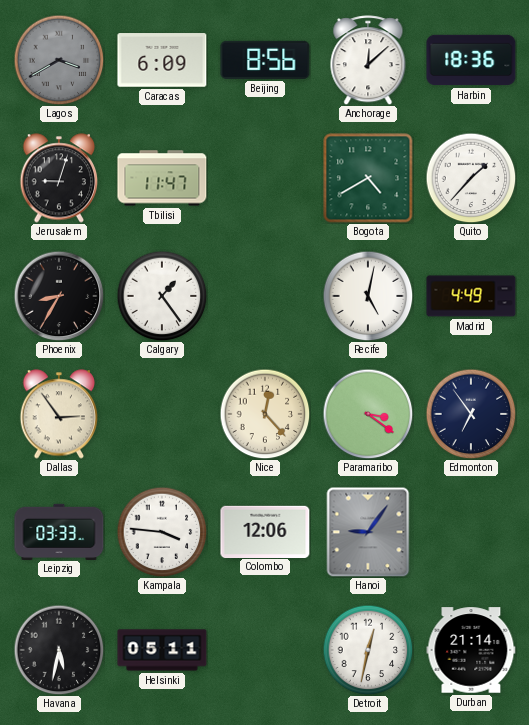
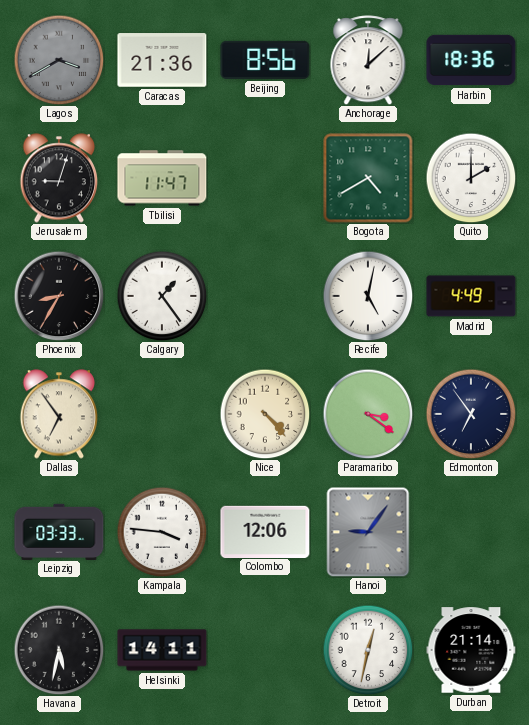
Caracas: 6:09 -> 21:36 (162, 60)
Quito: 1:37 -> 2:00 (471, 178)
Dallas: 2:54 -> 6:54 (59, 414)
Nice: 12:23 -> 4:23 (265, 414)
Helsinki: 05:11 -> 14:11 (162, 650)
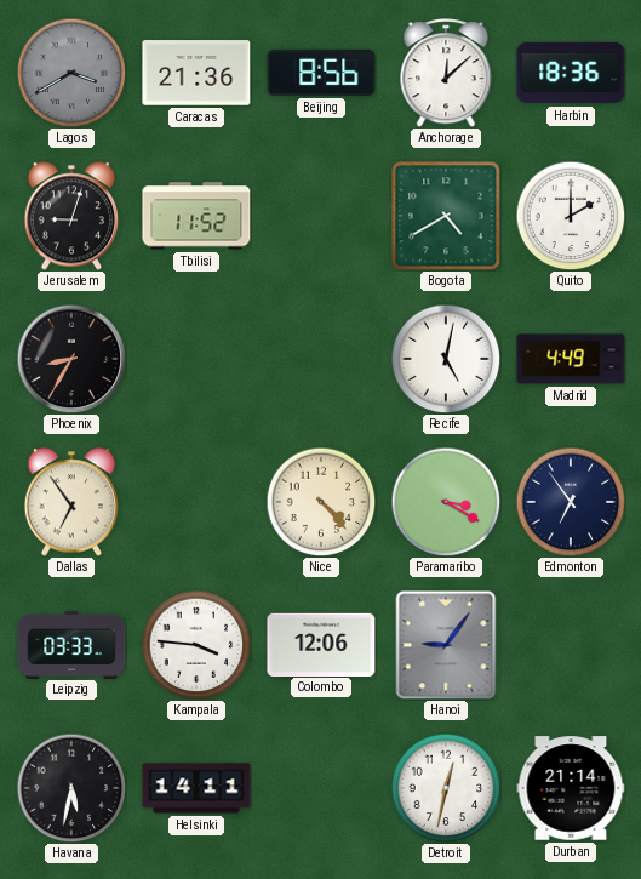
Tbilisi: 11:47 -> 11:52 (196, 216)
Calgary: 1:24 -> none (162, 296)
Paramaribo: 3:21 -> 3:20 (446, 502)
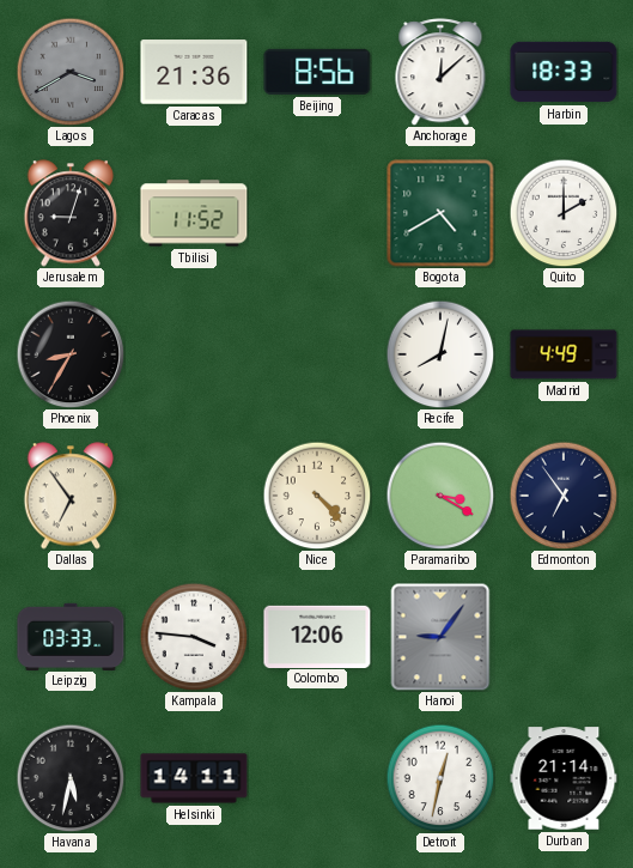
Harbin: 18:36 -> 18:33 (564, 72)
Recife: 5:02 -> 8:02 (440, 354)
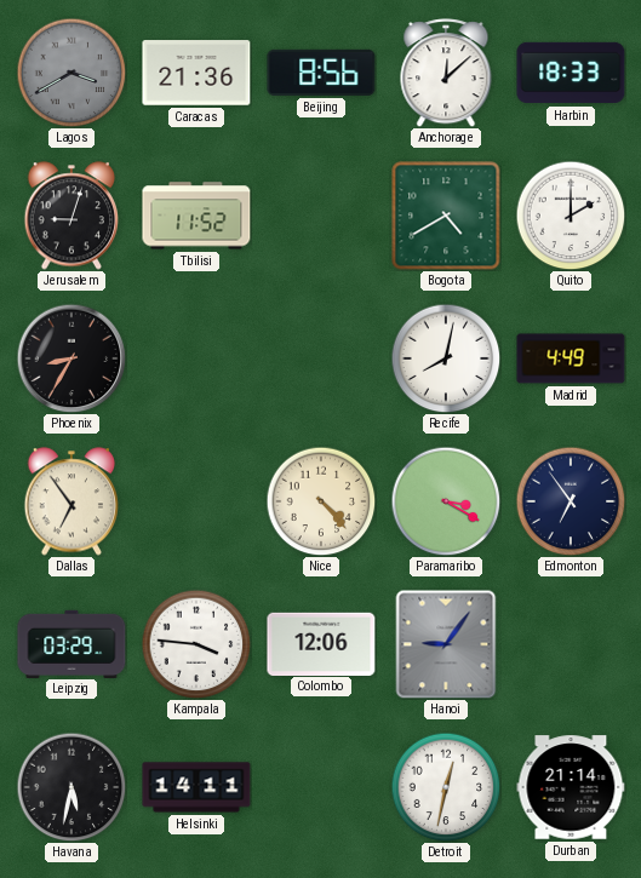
Leipzig: 03:33 -> 03:29 (71, 643)
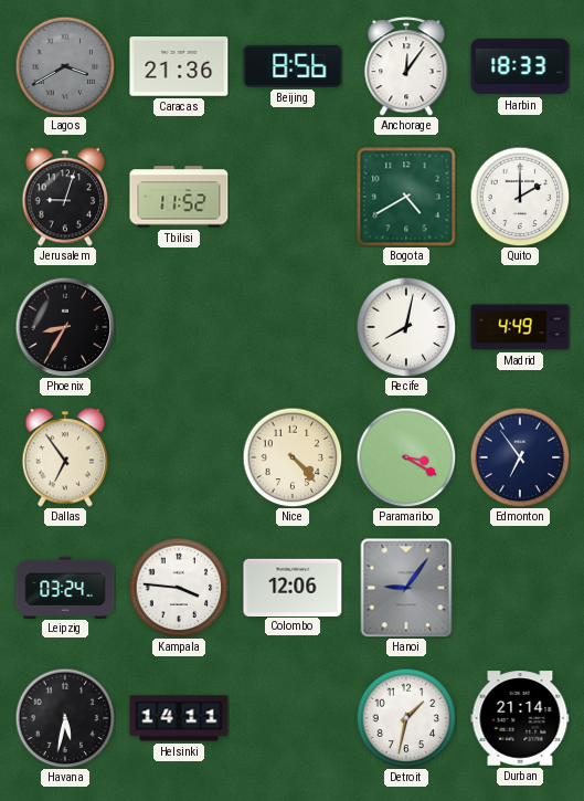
Anchorage: 12:08 -> 12:06 (406, 66)
Leipzig: 03:29 -> 03:24 (65, 587)
Detroit: 12:32 -> 1:32 (406, 718)
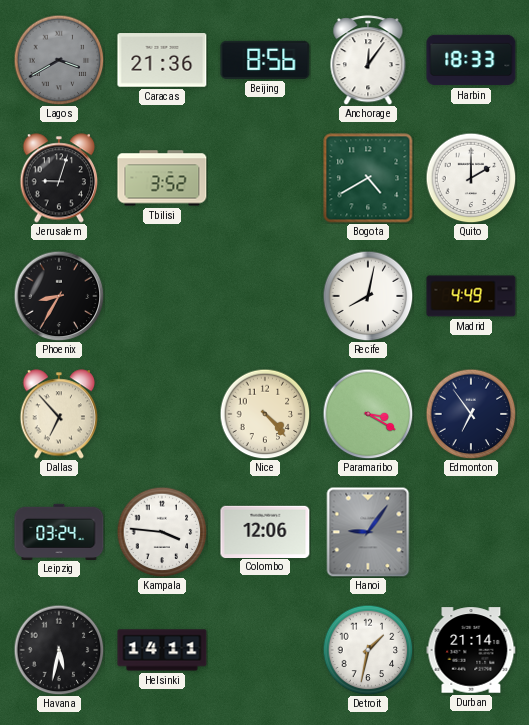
Tbilisi: 11:52 -> 3:52 (162, 178)
Dallas: 6:54 -> 6:53 (59, 414)
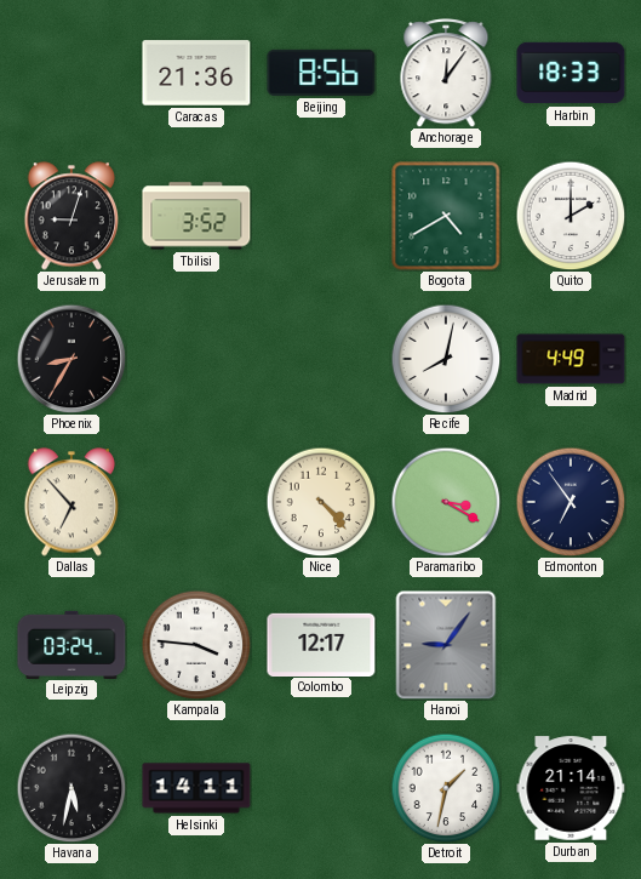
Lagos: 3:40 -> none (59, 60)
Colombo: 12:06 -> 12:17 (321, 644)
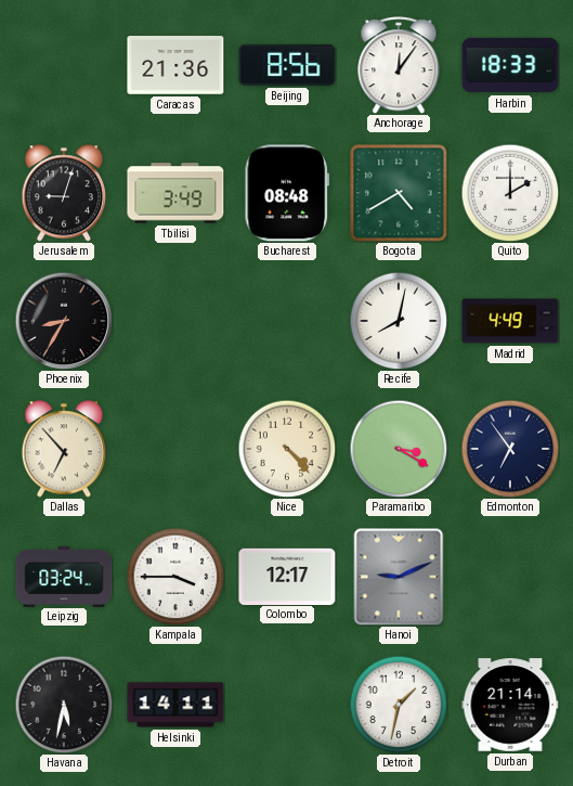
Tbilisi: 3:52 -> 3:49 (175, 193)
Bucharest: none -> 08:48 (287, 193)
Kampala: 3:46 -> 3:45 (175, 577)
Hanoi: 9:06 -> 9:11 (399, 577)
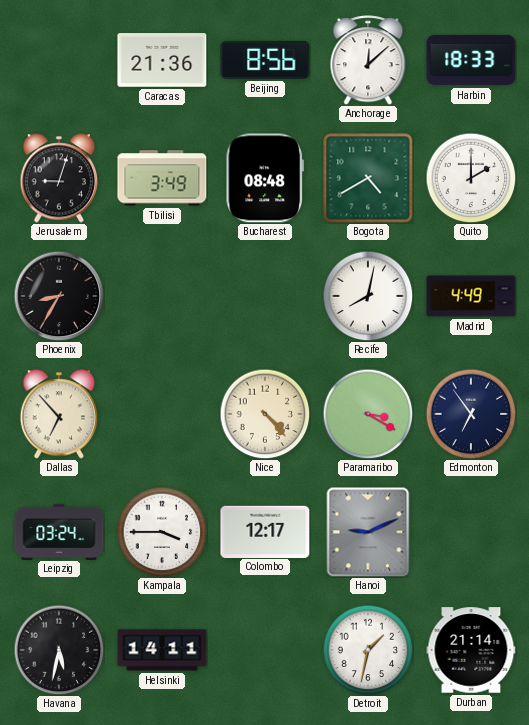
Anchorage: 12:06 -> 12:08 (368, 60)
